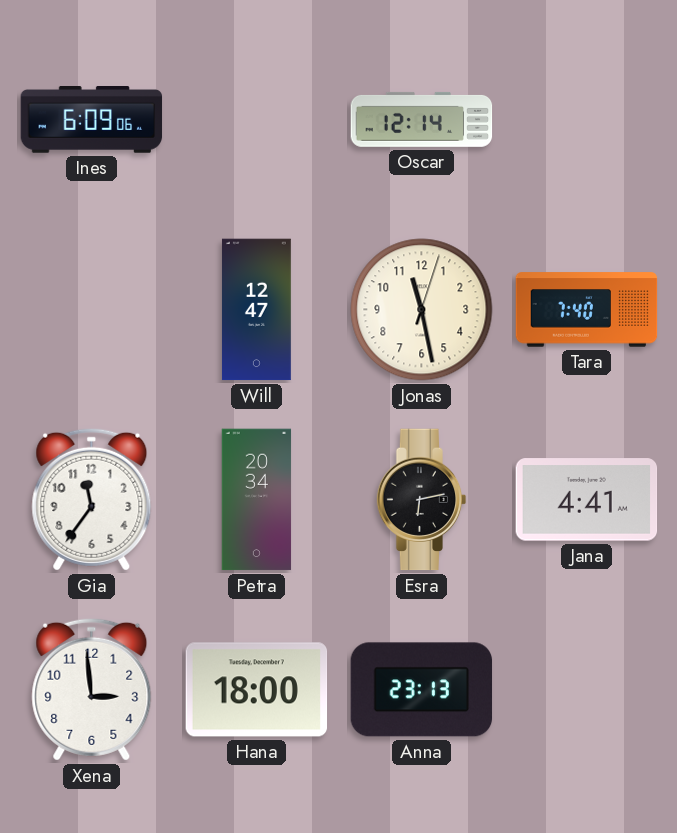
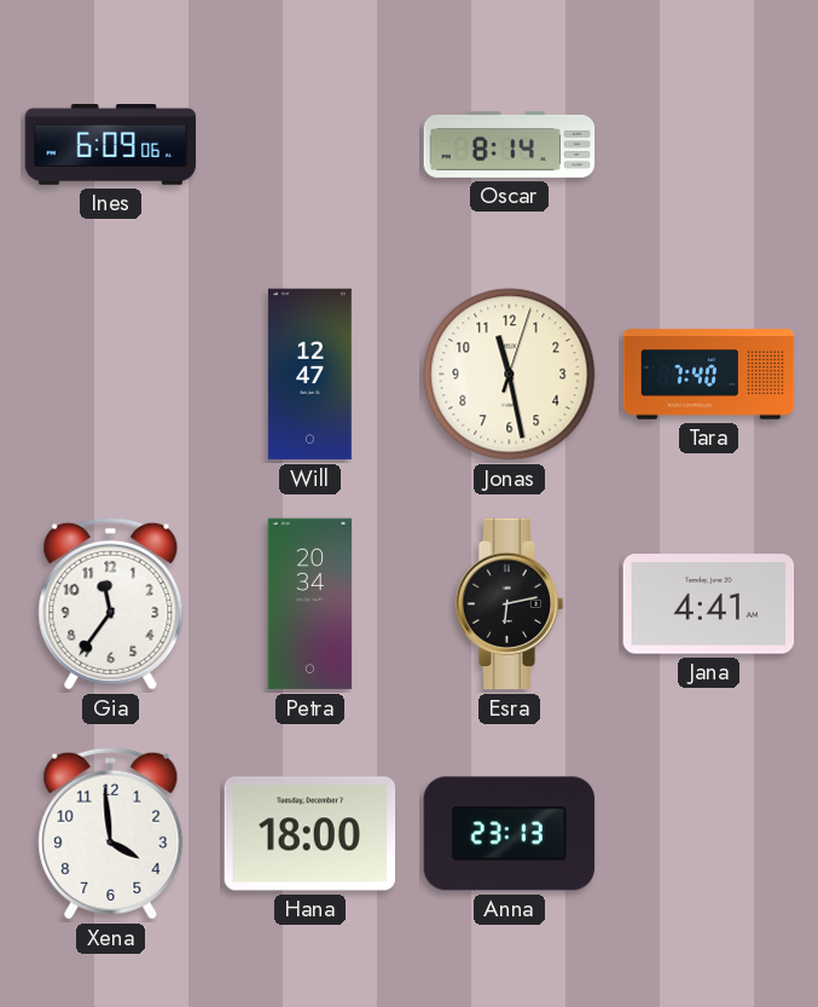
Oscar: 12:14 -> 8:14 (510, 144)
Xena: 2:59 -> 3:59 (111, 833)
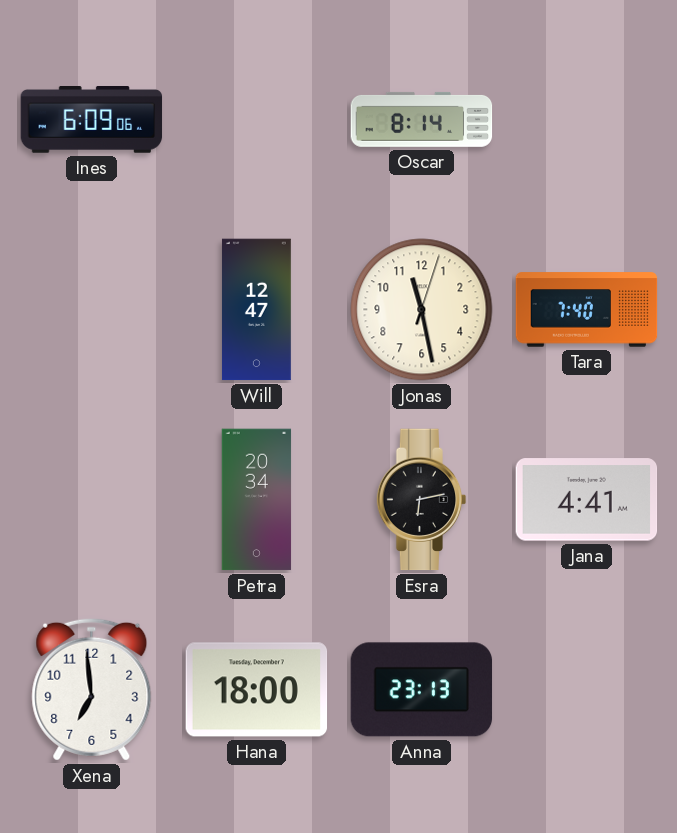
Gia: 11:36 -> none (111, 603)
Xena: 3:59 -> 6:59 (92, 689)
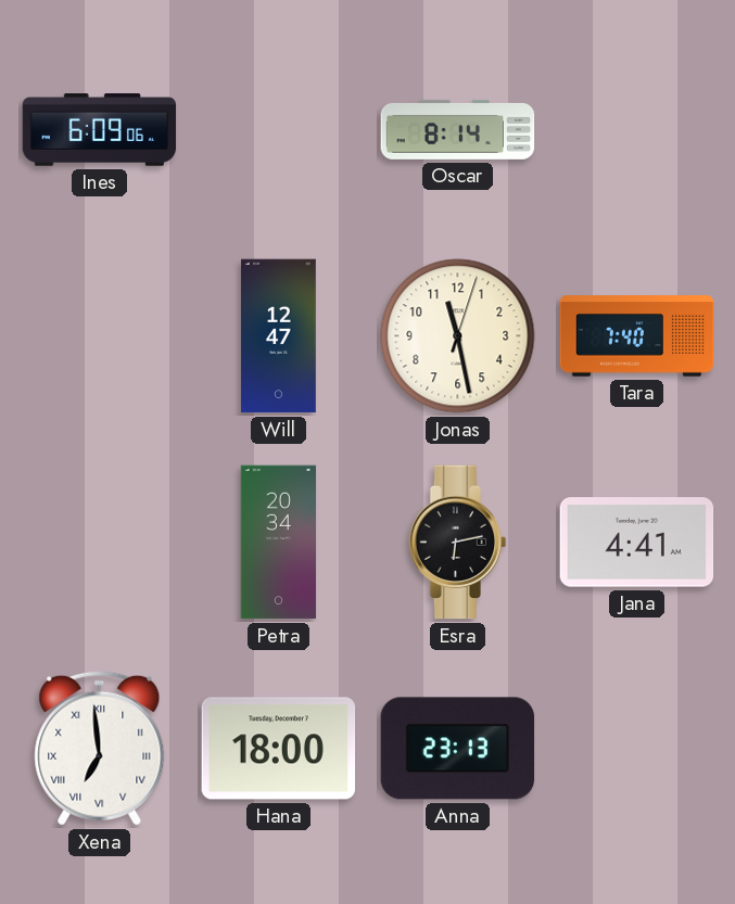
Xena numerals: Arabic -> Roman (100, 748)
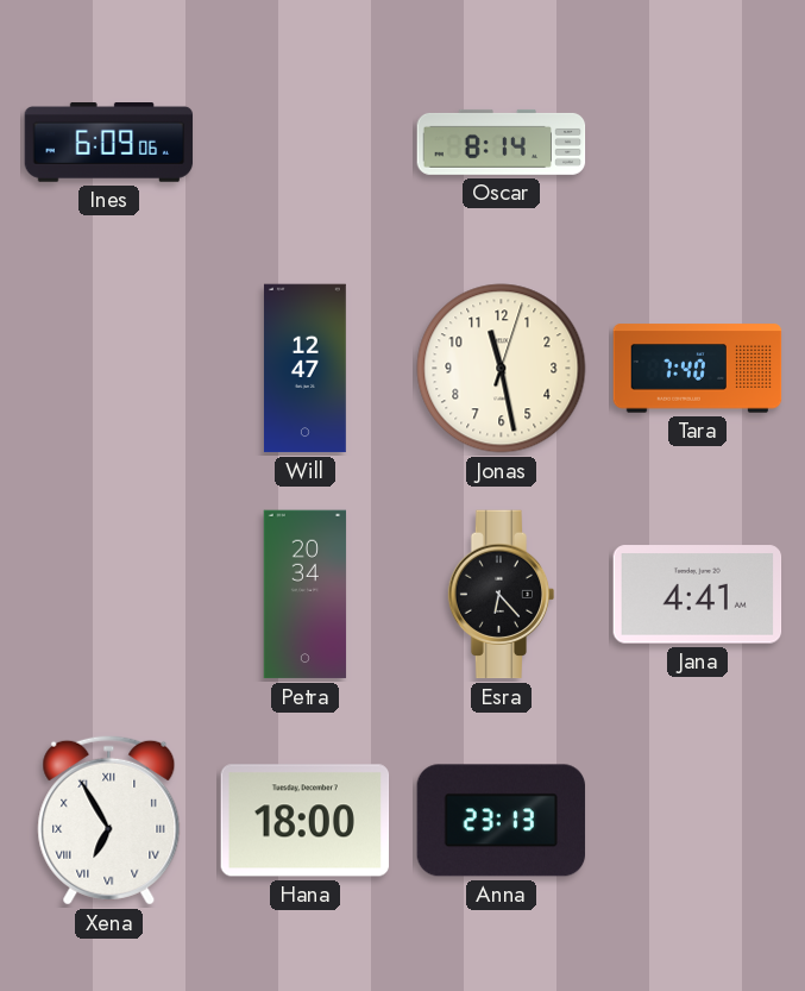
Esra: 6:13 -> 6:23 (502, 595)
Xena: 6:59 -> 6:55 (109, 820)
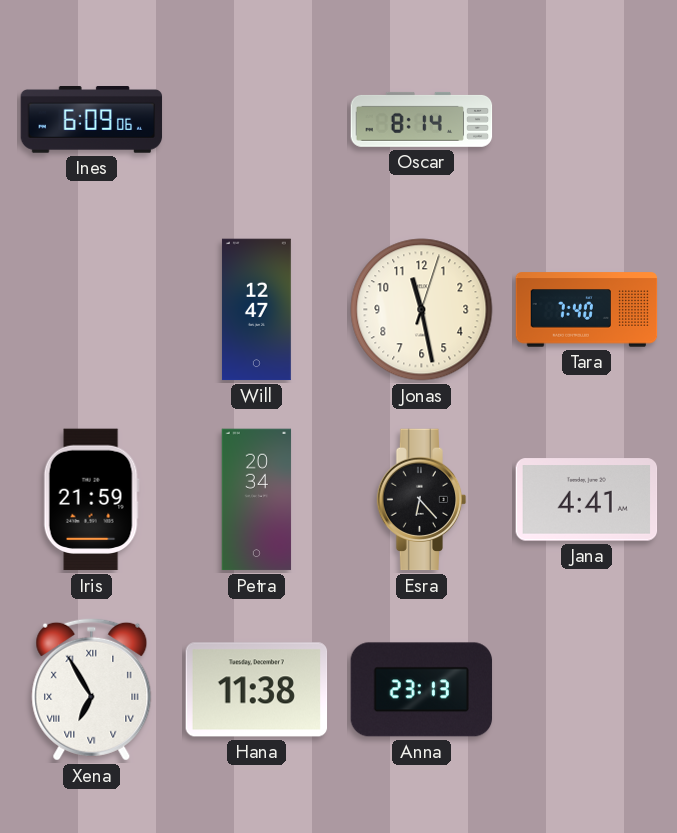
Iris: none -> 21:59 (91, 500)
Hana: 18:00 -> 11:38 (257, 690)
